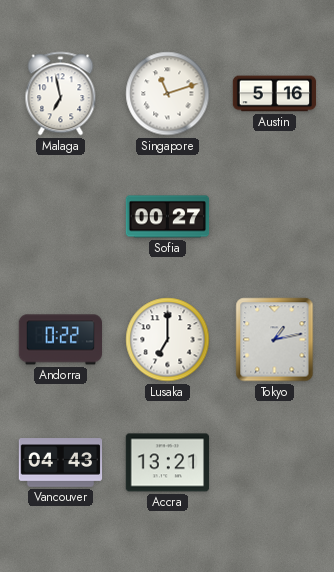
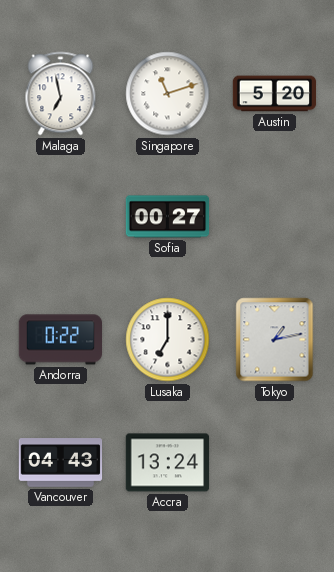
Austin: 5:16 -> 5:20 (275, 94)
Accra: 13:21 -> 13:24 (168, 463)
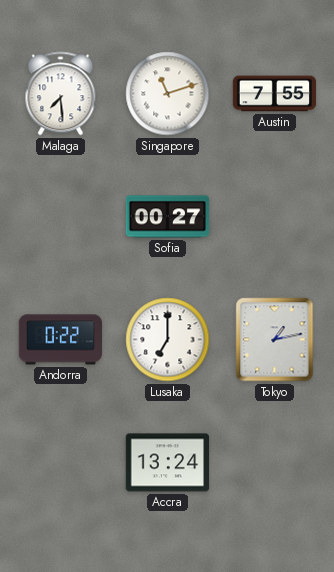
Malaga: 6:58 -> 7:29 (61, 94)
Austin: 5:20 -> 7:55 (275, 94)
Vancouver: 04:43 -> none (61, 463)
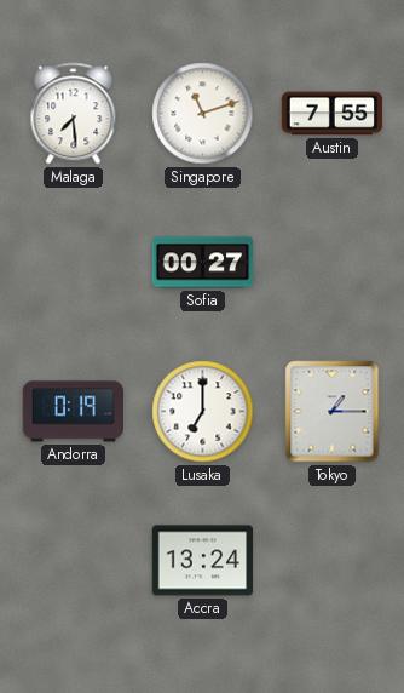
Andorra: 0:22 -> 0:19 (74, 412)
Tokyo: 1:13 -> 1:15 (333, 412)
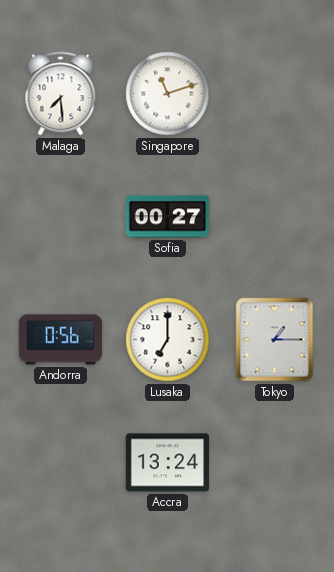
Austin: 7:55 -> none (333, 114)
Andorra: 0:19 -> 0:56 (61, 340)
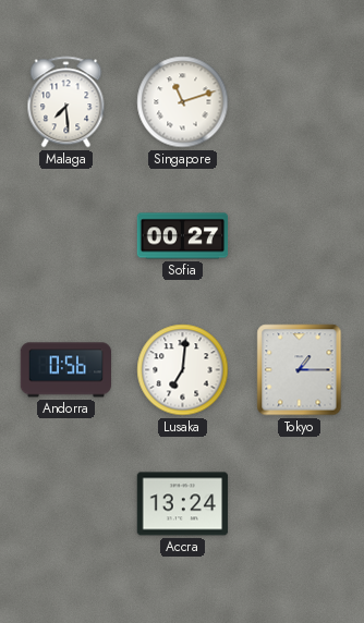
Lusaka: 7:00 -> 7:01 (183, 370)
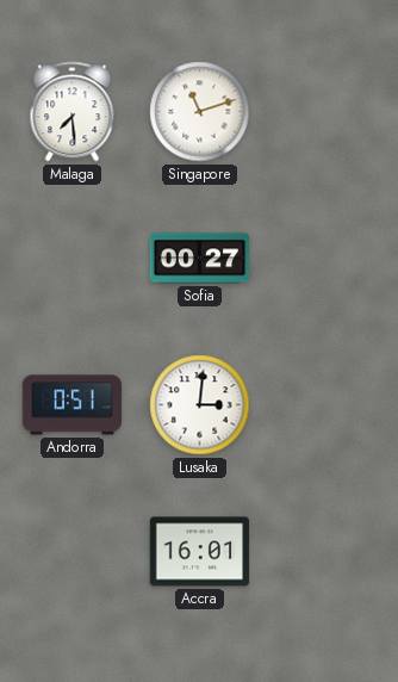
Andorra: 0:56 -> 0:51 (73, 405)
Lusaka: 7:01 -> 3:01 (200, 405)
Tokyo: 1:15 -> none (300, 370)
Accra: 13:24 -> 16:01 (200, 552)
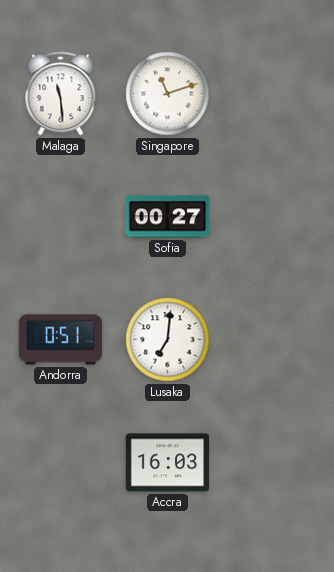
Malaga: 7:29 -> 11:29 (61, 94)
Lusaka: 3:01 -> 7:01 (168, 340)
Accra: 16:01 -> 16:03 (168, 463)
